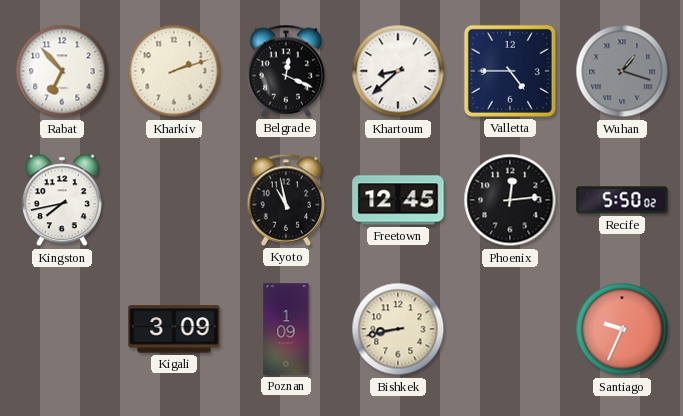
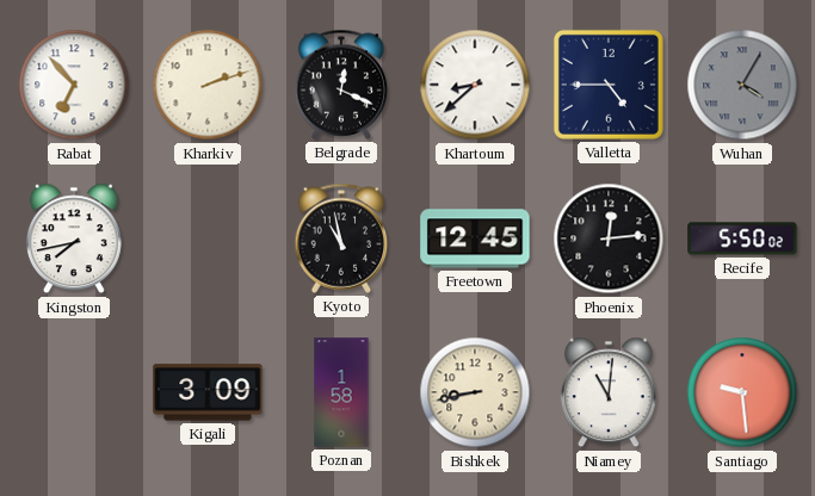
Wuhan: 1:18 -> 4:05 (742, 85)
Poznan: 1:09 -> 1:58 (341, 392)
Niamey: none -> 11:01 (609, 392)
Santiago: 9:34 -> 9:29 (742, 392)
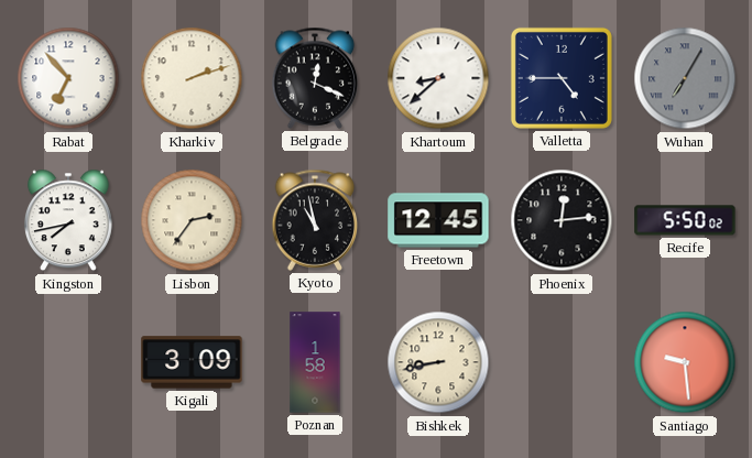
Wuhan: 4:05 -> 7:05 (685, 78)
Lisbon: none -> 2:36 (192, 220)
Niamey: 11:01 -> none (609, 392)
